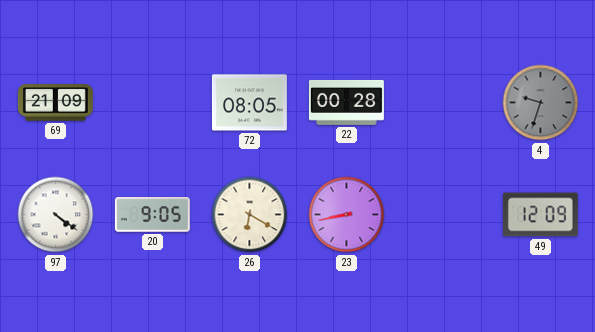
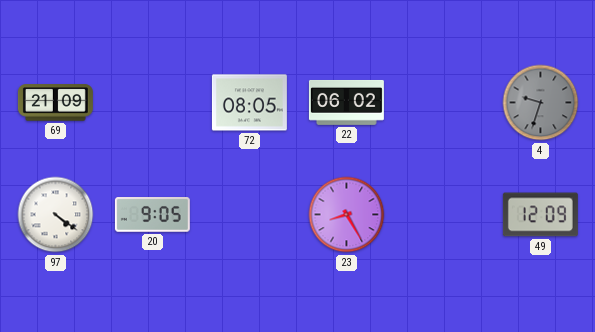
22: 00:28 -> 06:02 (346, 102)
26: 6:20 -> none (250, 215)
23: 8:43 -> 8:25 (347, 215)
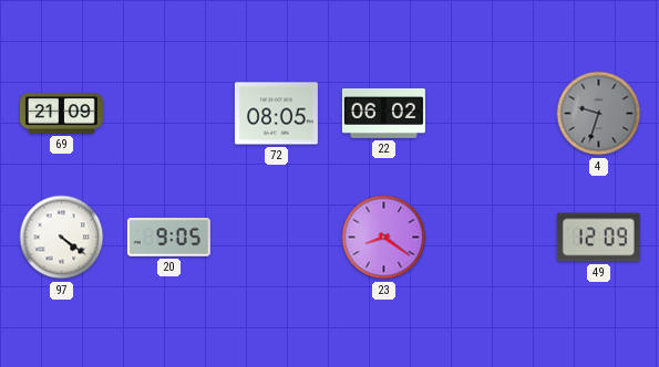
23: 8:25 -> 8:21 (384, 238)
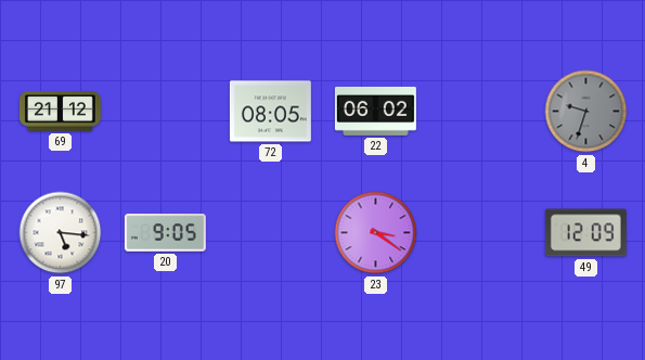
69: 21:09 -> 21:12 (60, 112)
97: 4:21 -> 5:16 (61, 233)
23: 8:21 -> 3:21 (376, 233)
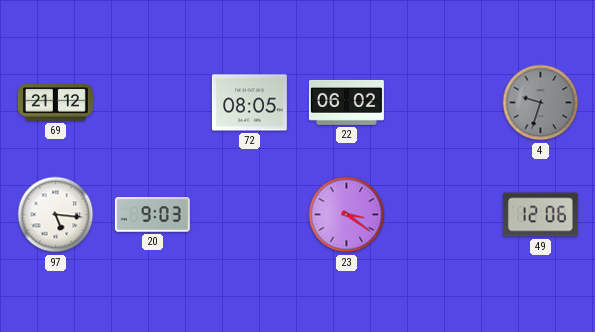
20: 9:05 -> 9:03 (152, 215)
49: 12:09 -> 12:06 (540, 215)
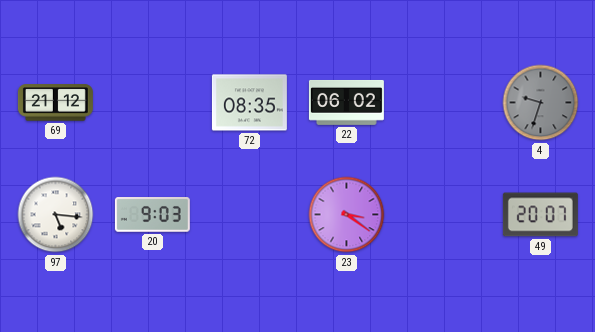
72: 08:05 -> 08:35 (249, 103)
49: 12:06 -> 20:07 (540, 215)
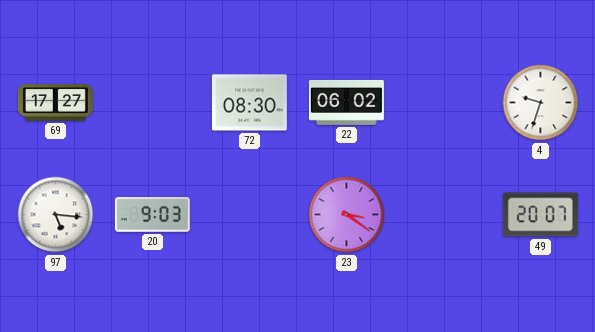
69: 21:12 -> 17:27 (55, 103)
72: 08:35 -> 08:30 (249, 103)
4 dial: grey -> white (541, 103)
